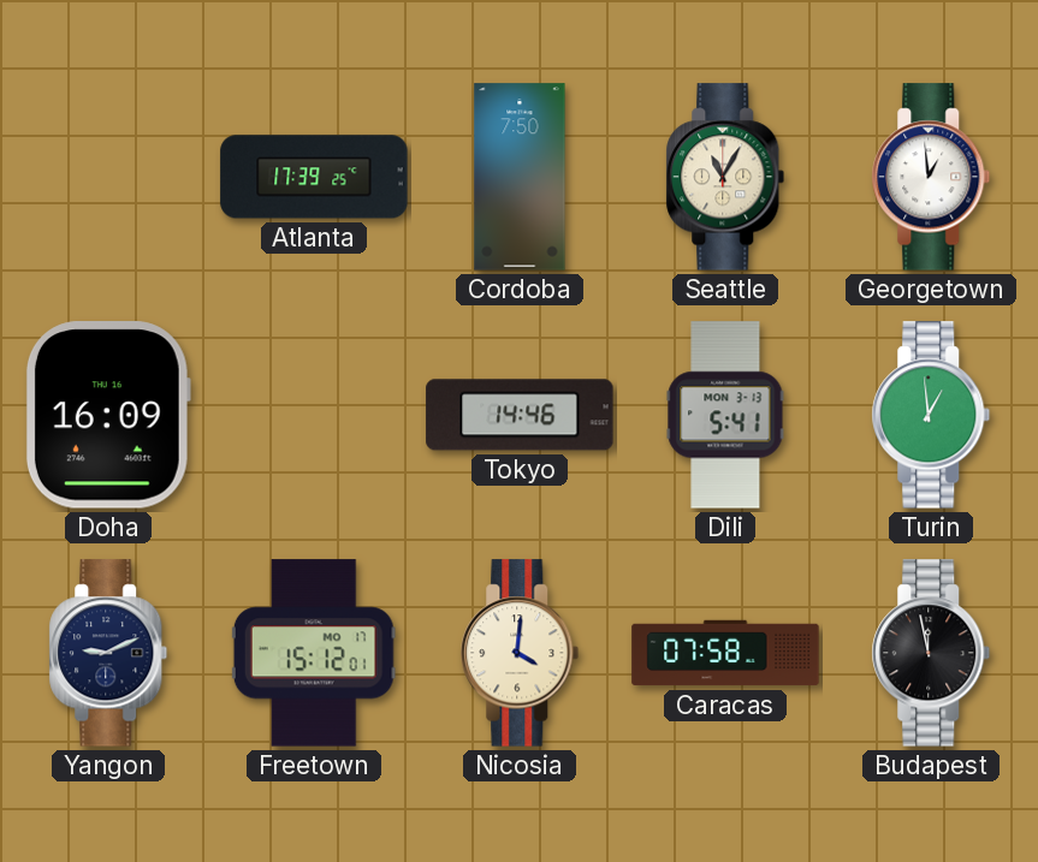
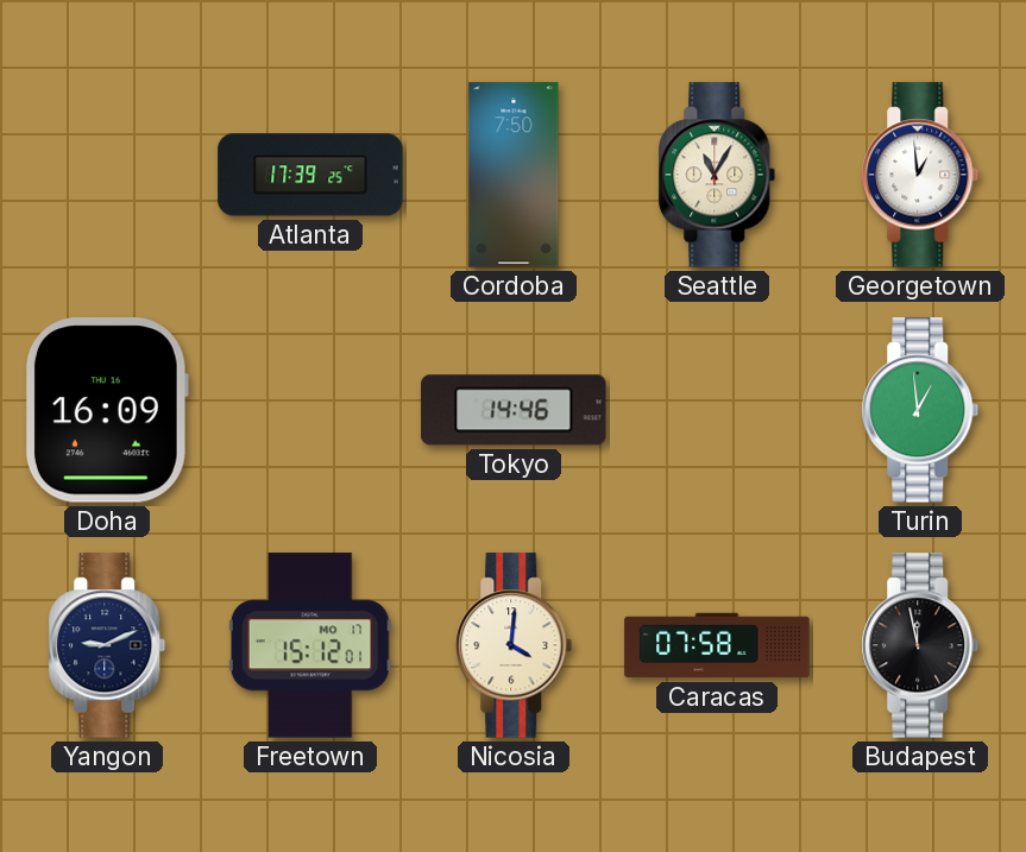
Dili: 5:41 -> none (725, 415)
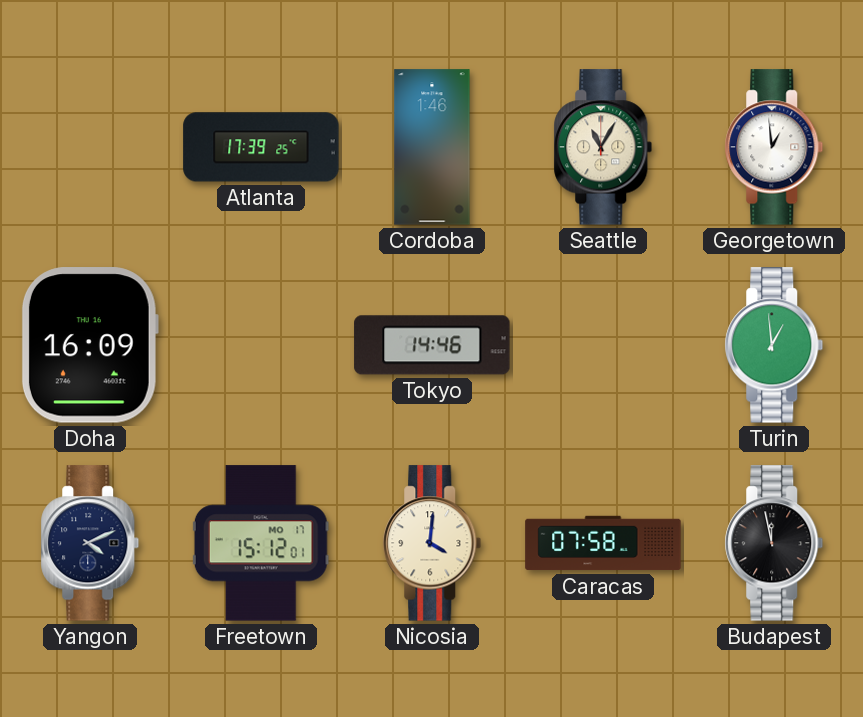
Cordoba: 7:50 -> 1:46 (432, 147)
Yangon: 9:11 -> 4:11 (90, 543)
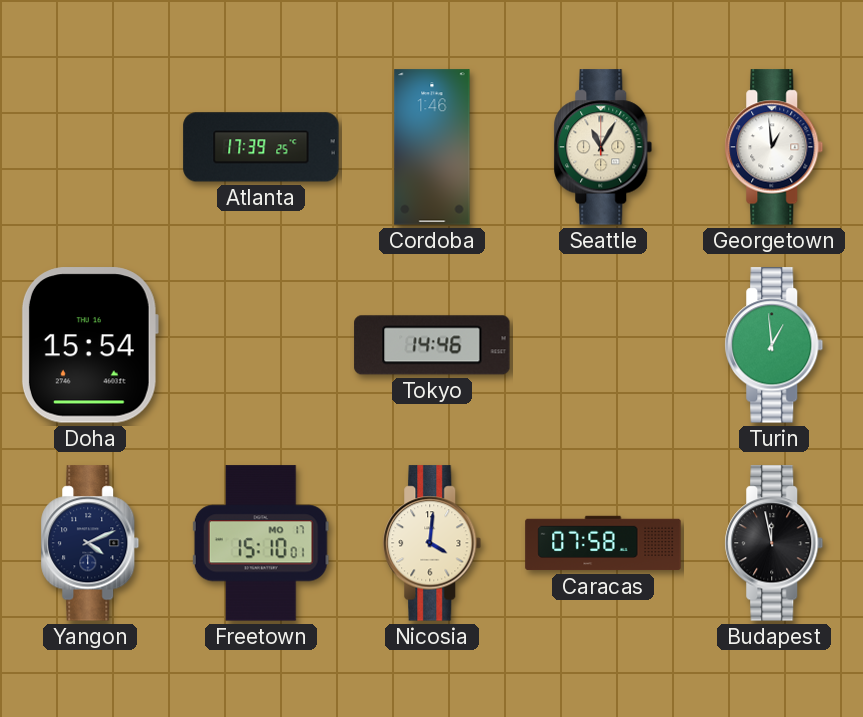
Doha: 16:09 -> 15:54 (90, 345)
Freetown: 15:12 -> 15:10 (261, 543)
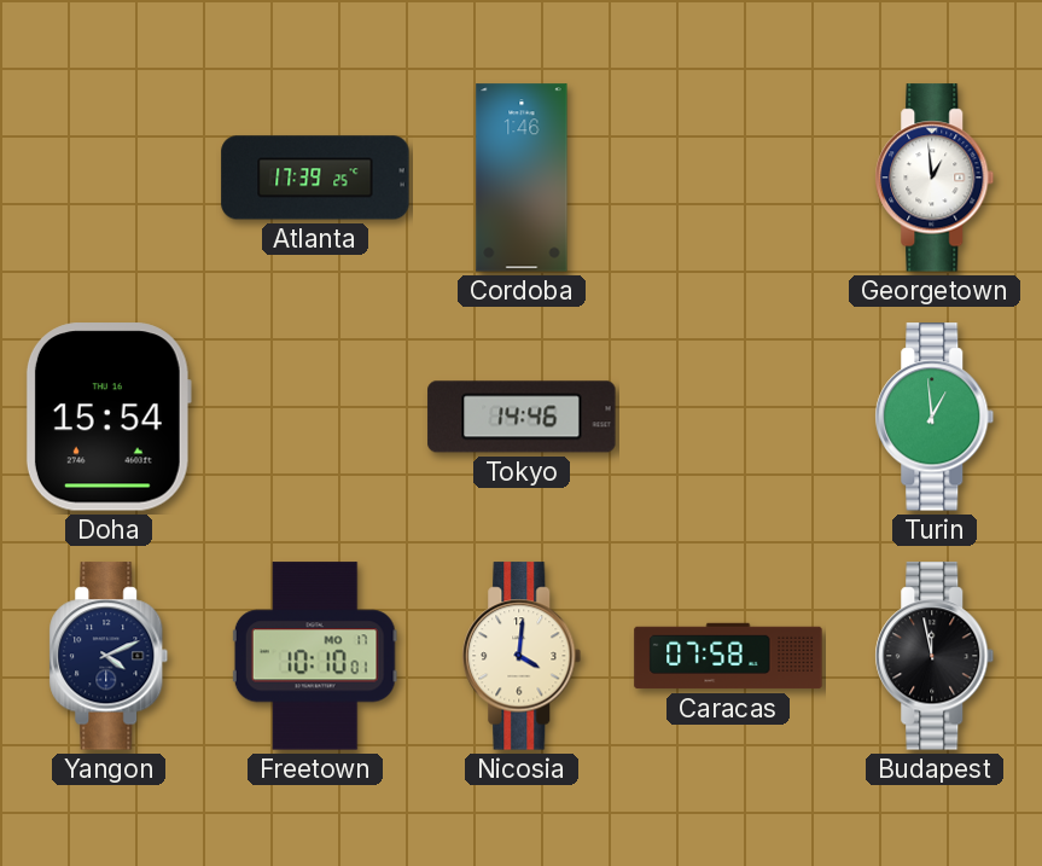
Seattle: 11:05 -> none (603, 147)
Freetown: 15:10 -> 10:10 (315, 656)
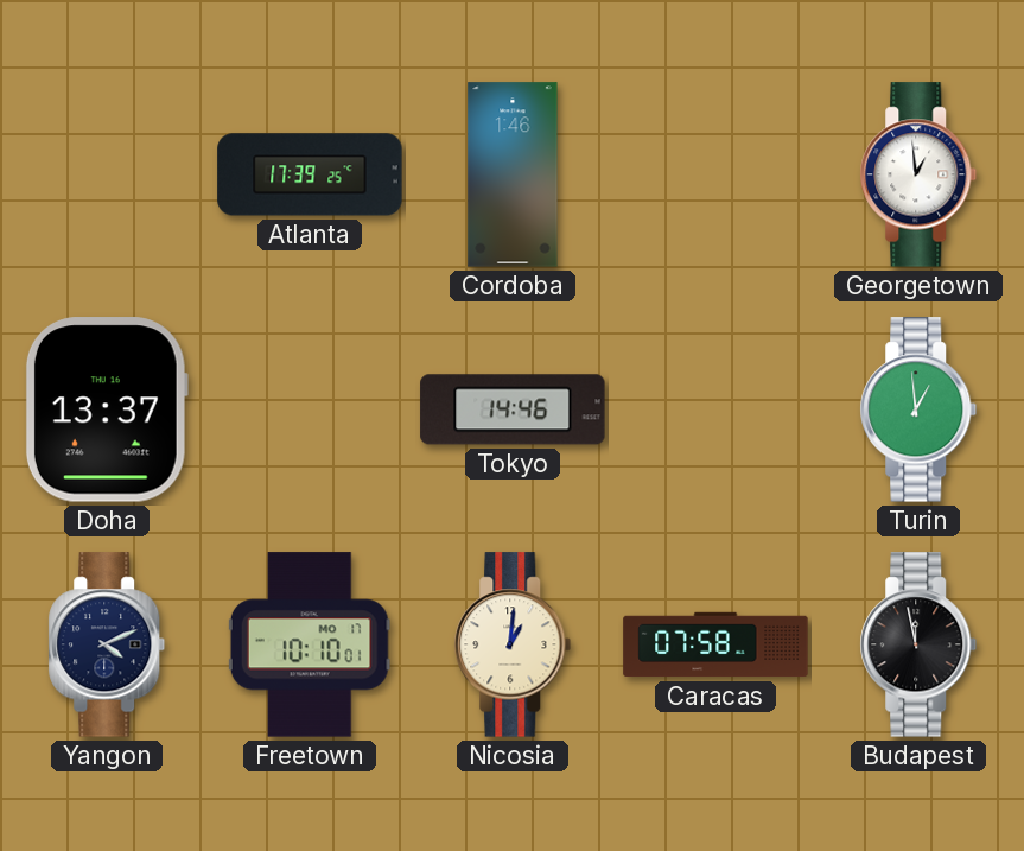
Doha: 15:54 -> 13:37 (107, 409)
Nicosia: 4:01 -> 1:01 (513, 644)
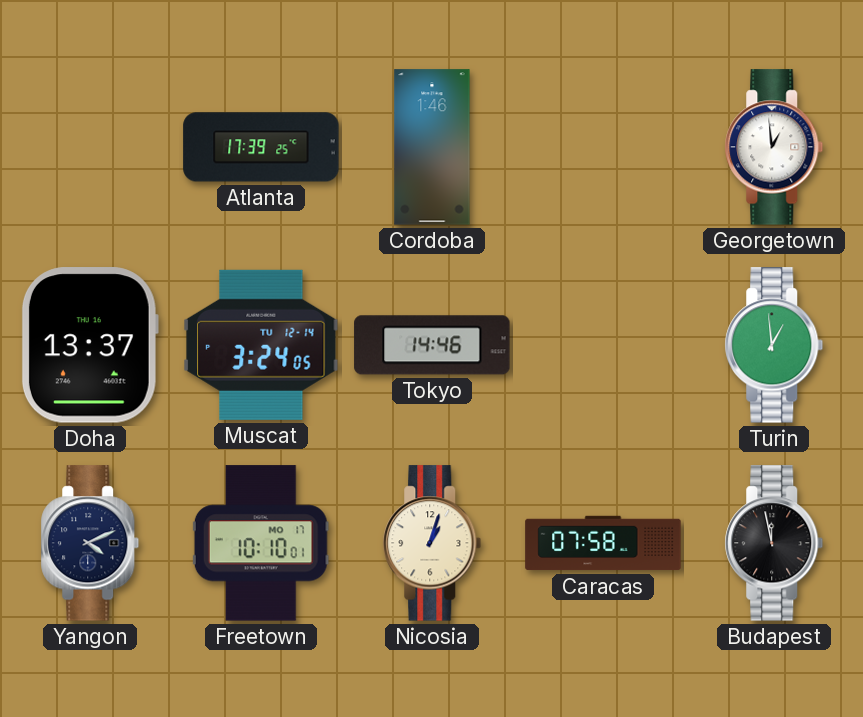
Muscat: none -> 3:24 (261, 345)
Nicosia: 1:01 -> 1:03 (432, 543)
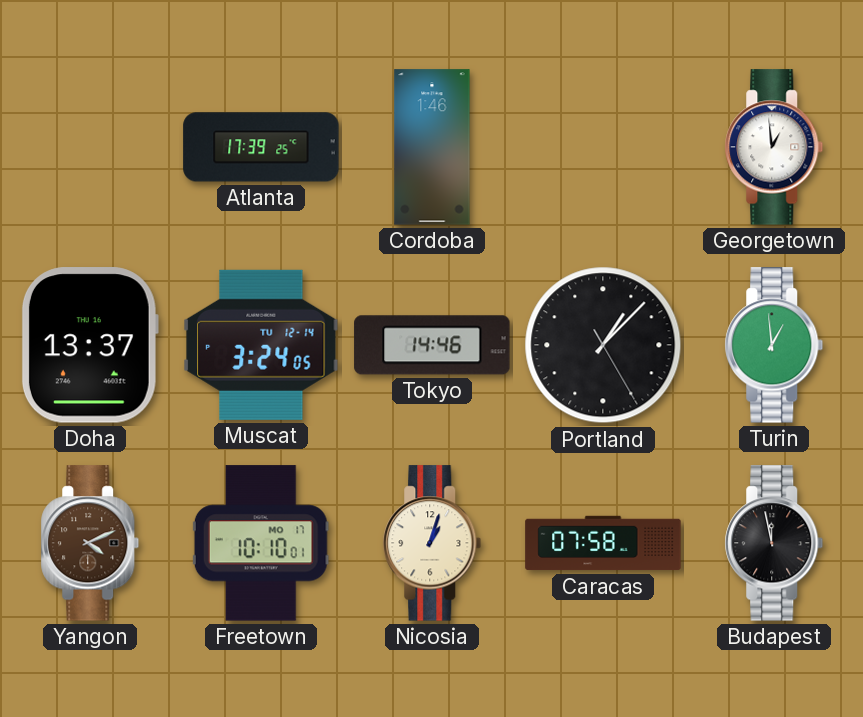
Portland: none -> 1:07 (603, 345)
Yangon dial: navy -> brown (90, 543)
